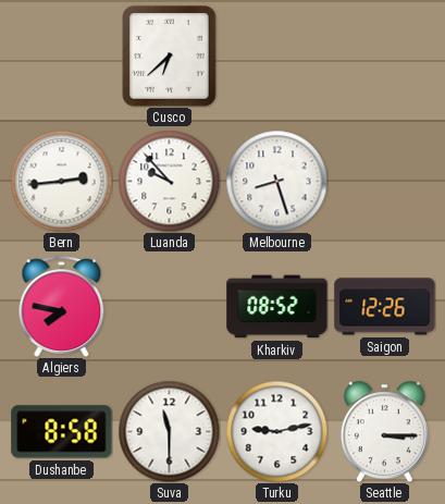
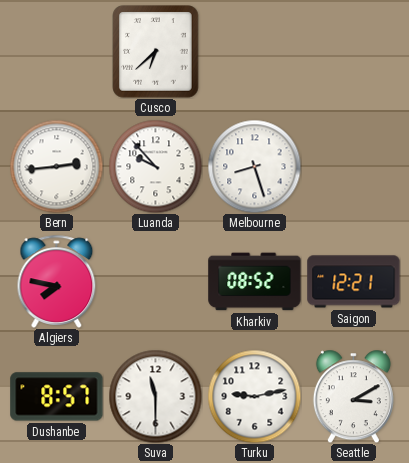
Saigon: 12:26 -> 12:21 (354, 282)
Dushanbe: 8:58 -> 8:57 (57, 397)
Seattle: 3:15 -> 3:10 (353, 396)
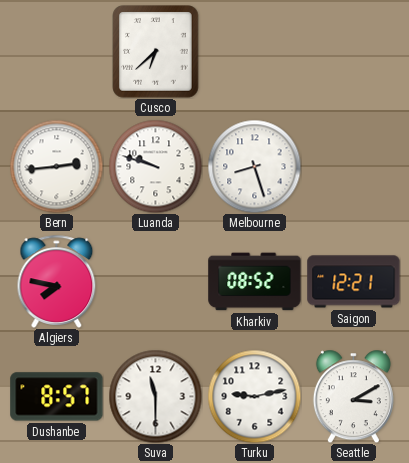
Luanda: 9:53 -> 9:48 (155, 166)
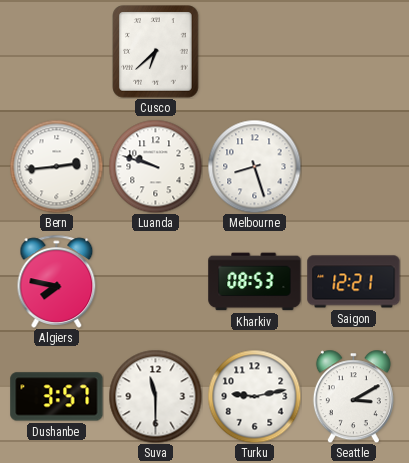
Kharkiv: 08:52 -> 08:53 (255, 282)
Dushanbe: 8:57 -> 3:57 (57, 397)
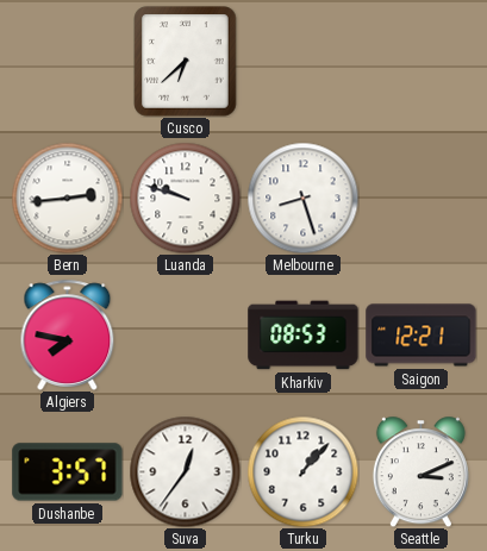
Suva: 11:30 -> 12:36 (185, 471)
Turku: 9:13 -> 1:07 (302, 471)
Seattle: 3:10 -> 3:11 (420, 471)
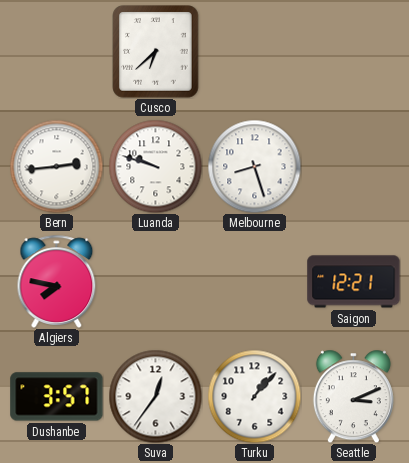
Kharkiv: 08:53 -> none (304, 336)
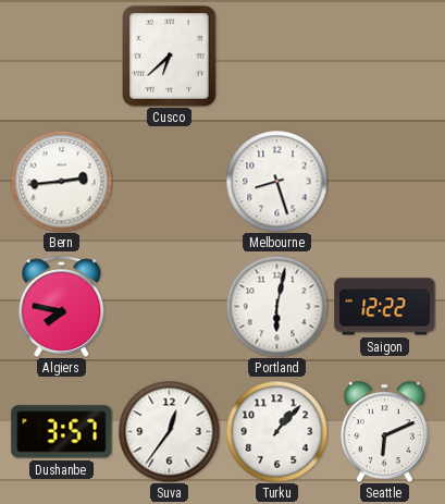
Luanda: 9:48 -> none (155, 166)
Portland: none -> 6:02 (276, 306)
Saigon: 12:21 -> 12:22 (385, 307)
Seattle: 3:11 -> 6:11 (384, 431)
